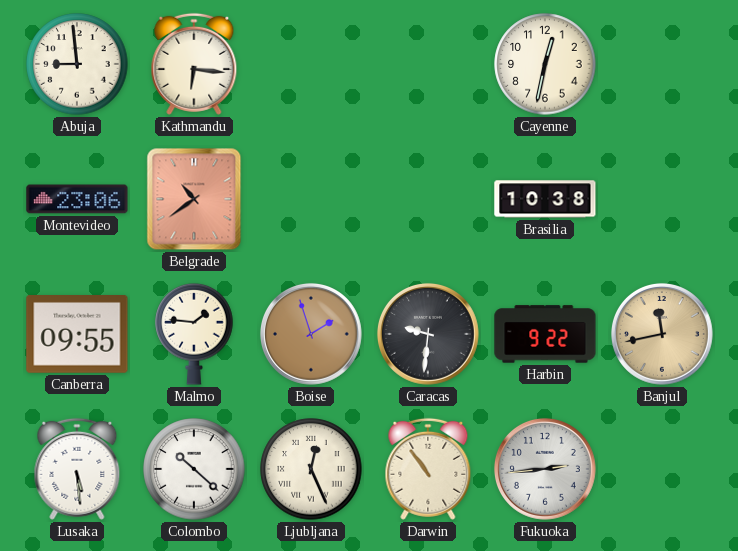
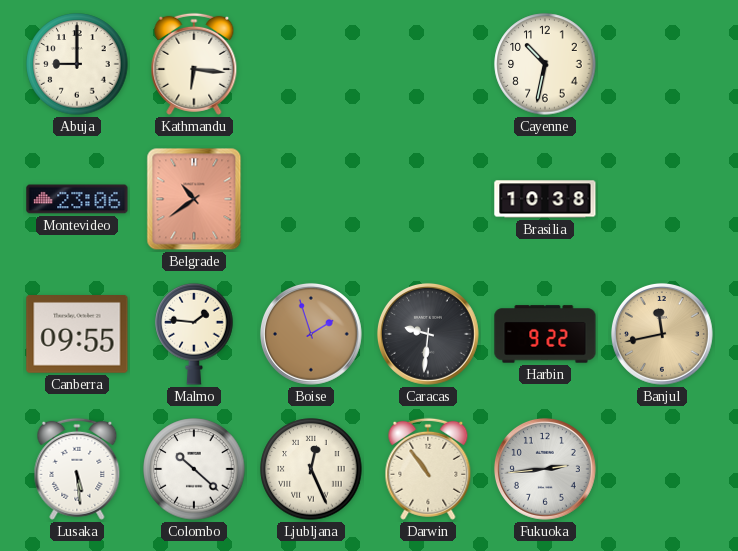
Abuja: 8:59 -> 9:00 (77, 64)
Cayenne: 12:32 -> 10:32 (545, 64)
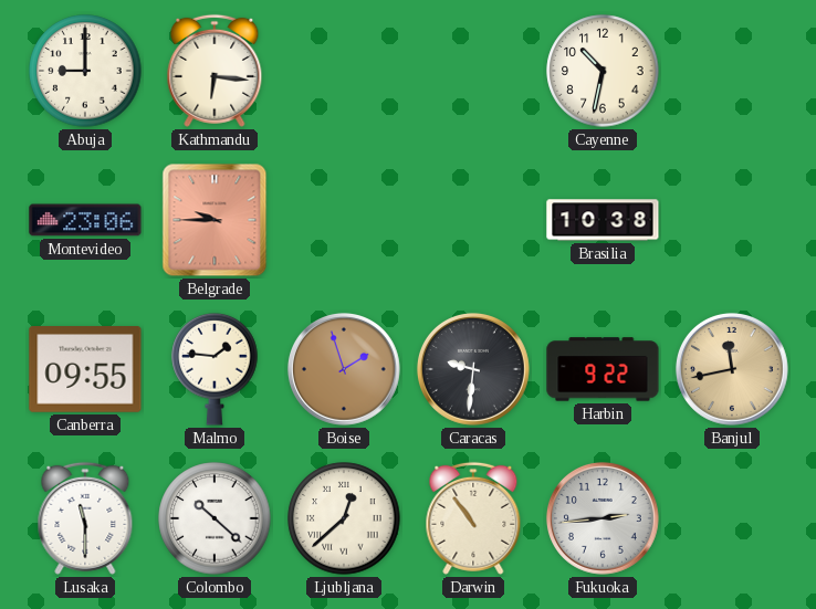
Belgrade: 10:39 -> 9:45 (215, 220)
Lusaka: 5:29 -> 11:30 (85, 518)
Ljubljana: 12:26 -> 12:38 (344, 518)
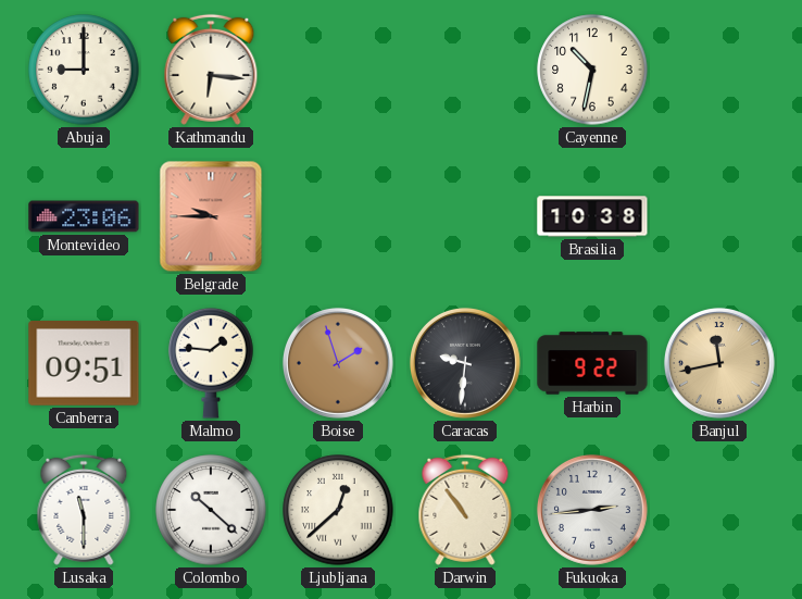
Canberra: 09:55 -> 09:51 (84, 364)
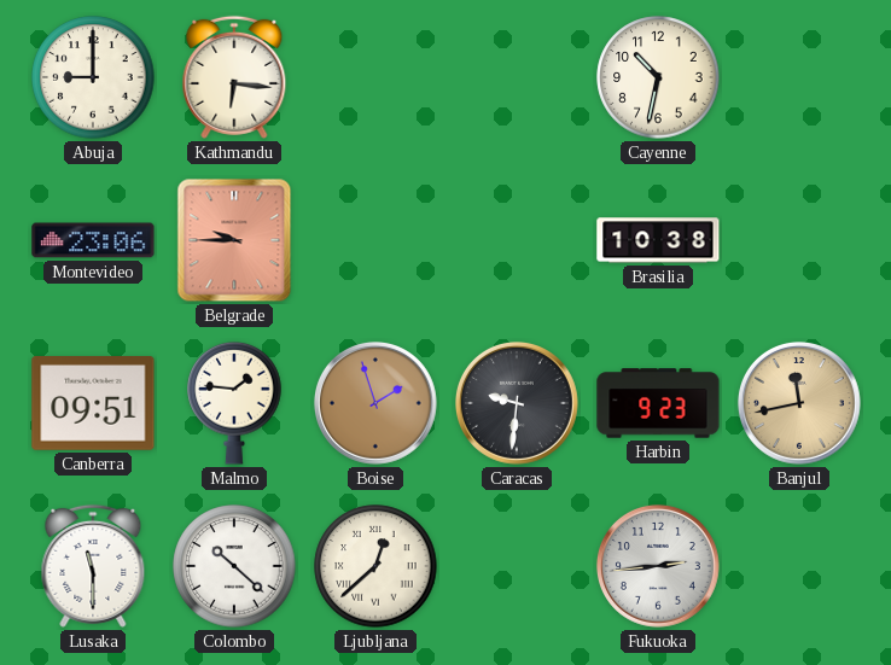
Harbin: 9:22 -> 9:23 (658, 403)
Darwin: 10:54 -> none (465, 510)
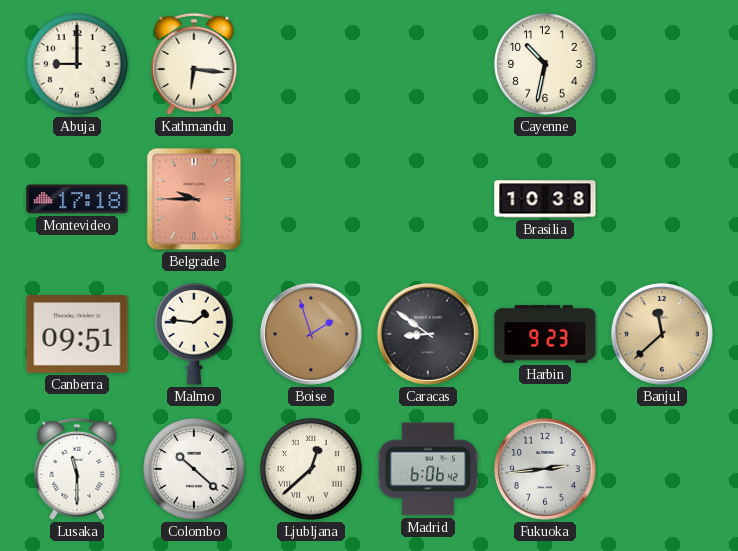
Montevideo: 23:06 -> 17:18 (77, 199)
Caracas: 9:31 -> 8:51 (428, 334)
Banjul: 11:43 -> 11:38 (662, 334)
Madrid: none -> 6:06 (428, 469)
